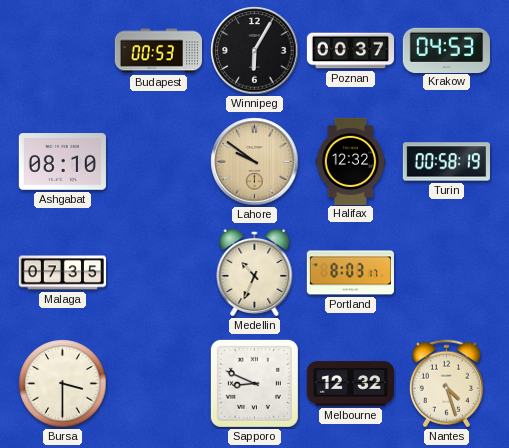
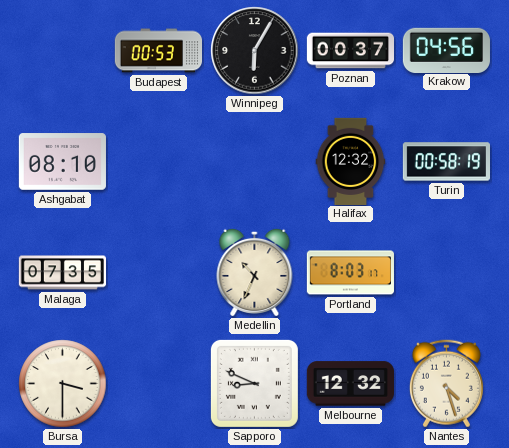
Krakow: 04:53 -> 04:56 (446, 50)
Lahore: 9:51 -> none (255, 162)
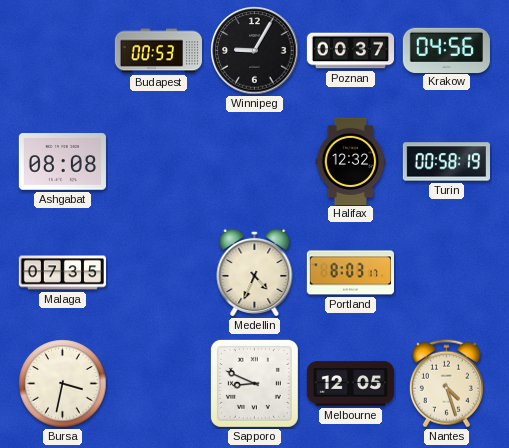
Winnipeg: 6:05 -> 9:05 (255, 51)
Ashgabat: 08:10 -> 08:08 (62, 162)
Medellin: 10:34 -> 4:34 (255, 272)
Bursa: 3:30 -> 3:32 (63, 384)
Melbourne: 12:32 -> 12:05 (350, 384)
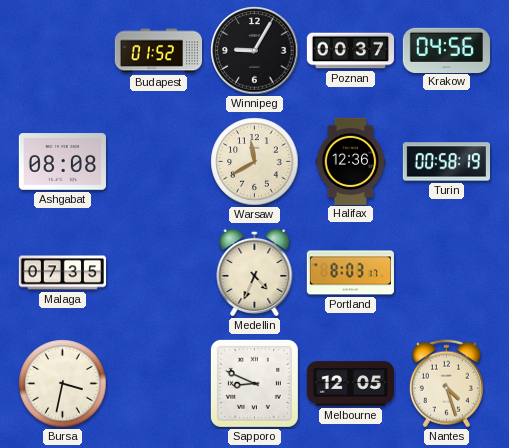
Budapest: 00:53 -> 01:52 (158, 51)
Warsaw: none -> 11:40 (255, 162)
Halifax: 12:32 -> 12:36 (351, 161)
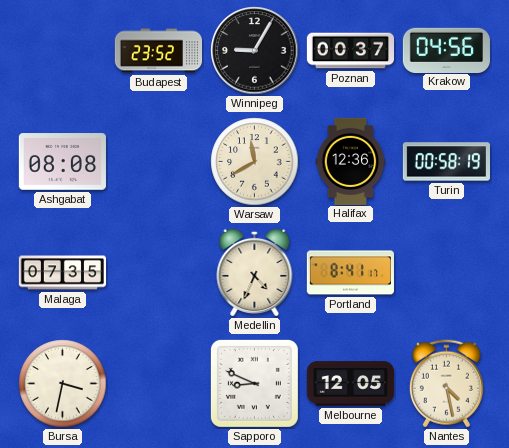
Budapest: 01:52 -> 23:52 (158, 51)
Portland: 8:03 -> 8:41 (350, 273)
Nantes: 4:27 -> 4:28 (446, 384)
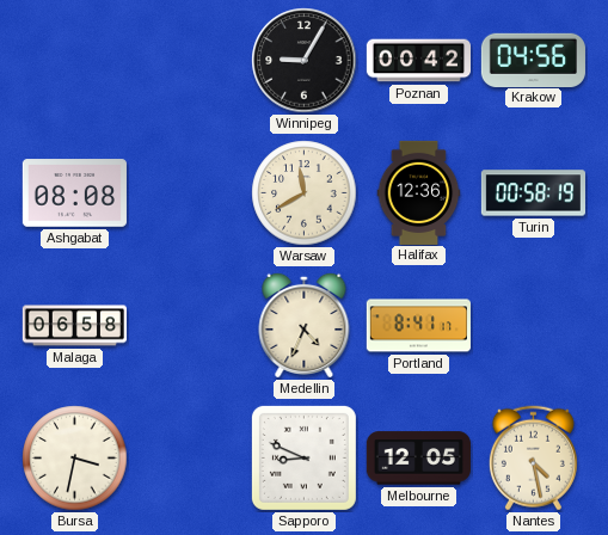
Budapest: 23:52 -> none (158, 51)
Poznan: 00:37 -> 00:42 (418, 61)
Malaga: 07:35 -> 06:58 (74, 326)
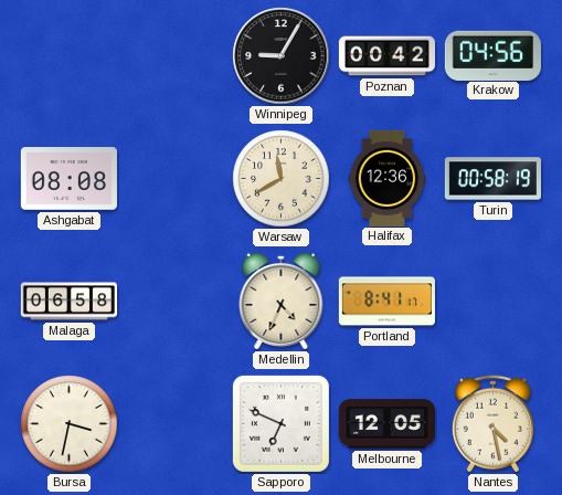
Sapporo: 8:49 -> 6:49 (280, 423)
